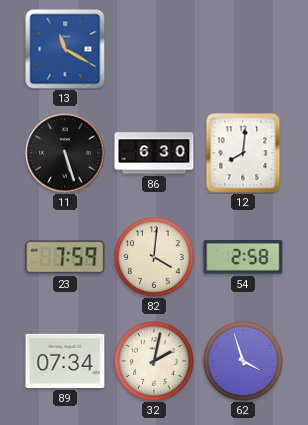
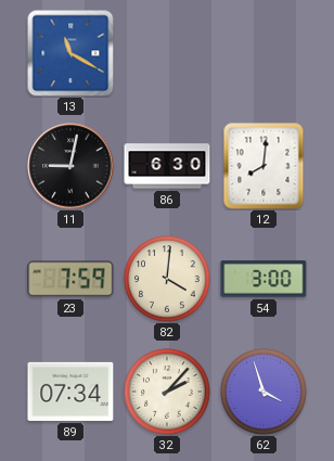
11: 5:27 -> 9:02 (70, 166)
54: 2:58 -> 3:00 (264, 279)
32: 2:02 -> 2:07 (167, 392)
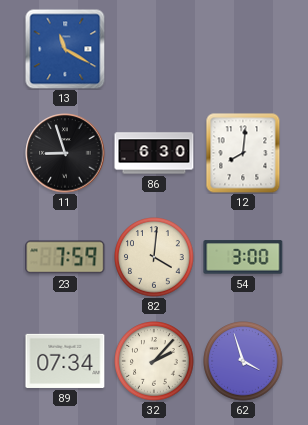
11: 9:02 -> 8:57 (65, 153)
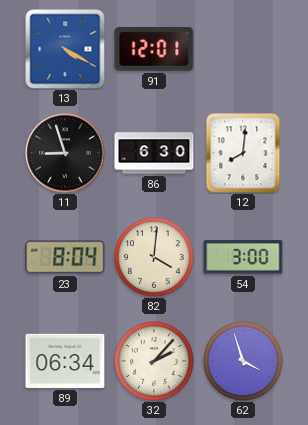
13: 11:20 -> 4:20 (65, 49)
91: none -> 12:01 (154, 49)
23: 7:59 -> 8:04 (65, 257)
89: 07:34 -> 06:34 (65, 361)
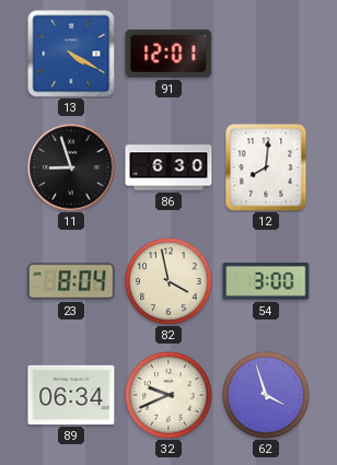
82: 4:01 -> 3:58 (168, 281)
32: 2:07 -> 9:41 (168, 395)
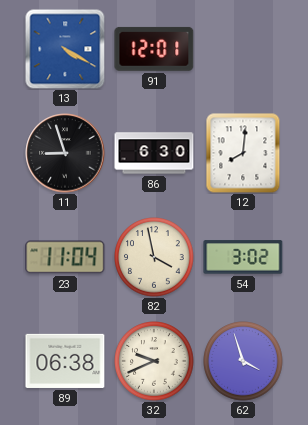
23: 8:04 -> 11:04 (65, 257)
54: 3:00 -> 3:02 (243, 257)
89: 06:34 -> 06:38 (65, 361)
